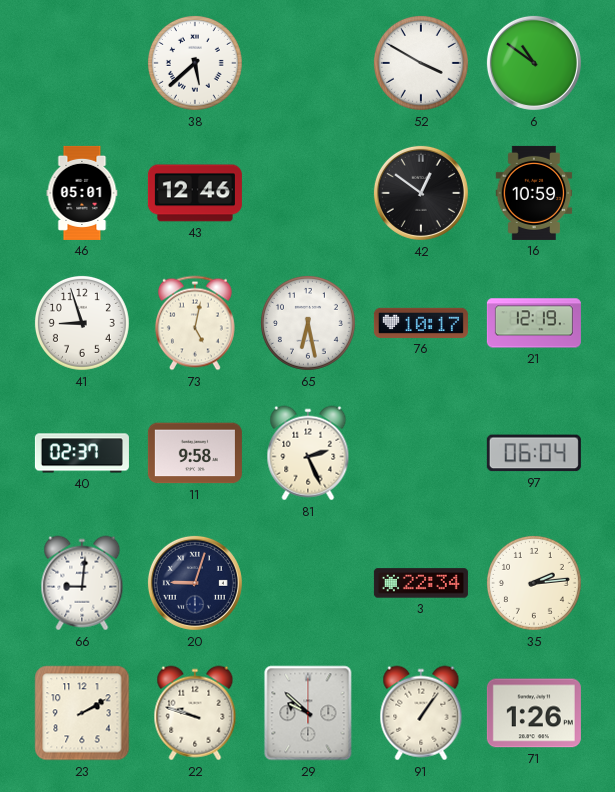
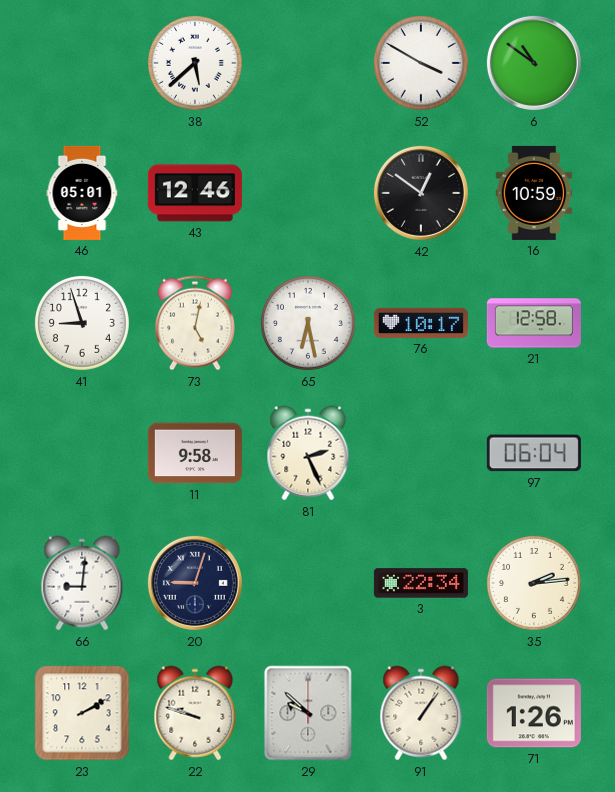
21: 12:19 -> 12:58 (534, 323)
40: 02:37 -> none (82, 453)
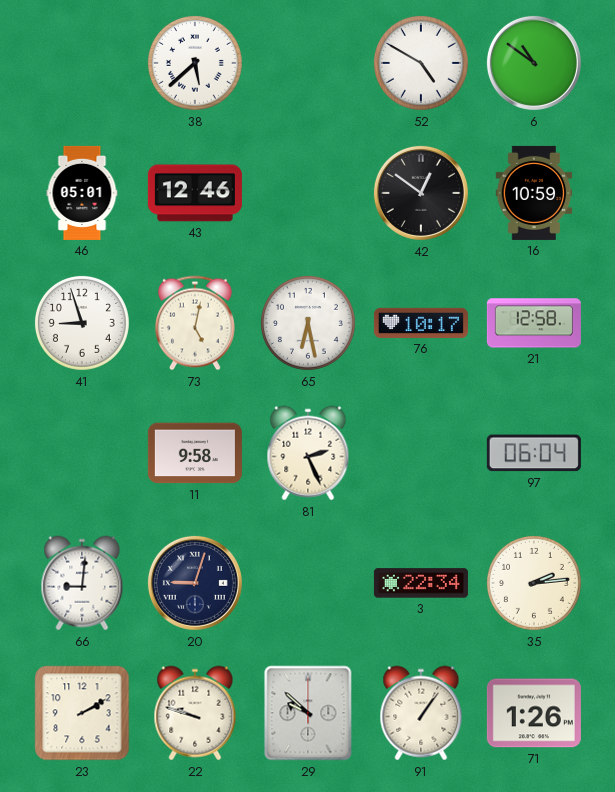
52: 3:50 -> 4:50 (421, 63)
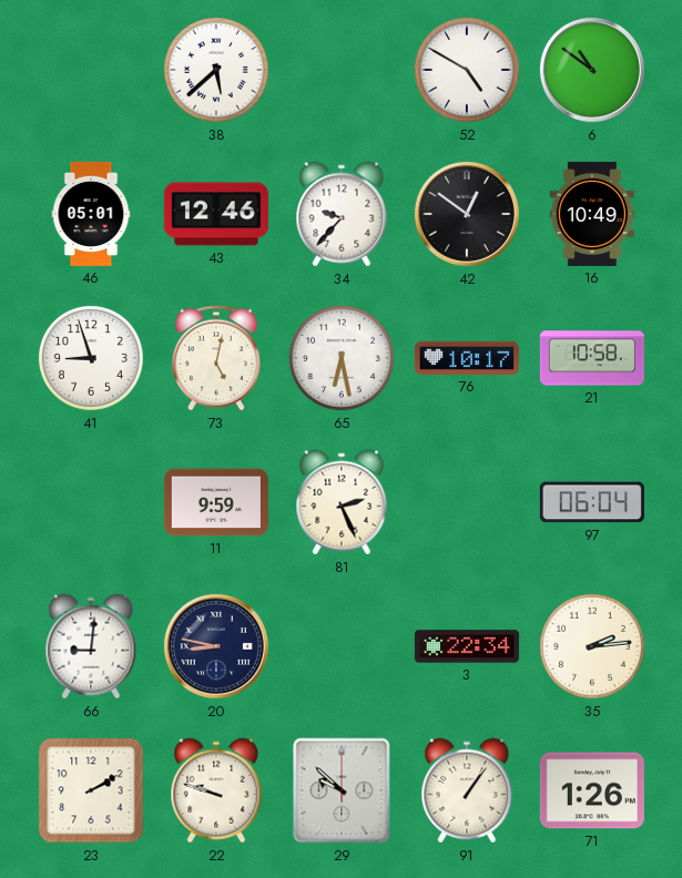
34: none -> 9:37 (342, 214)
16: 10:59 -> 10:49 (592, 214)
21: 12:58 -> 10:58 (592, 358)
11: 9:58 -> 9:59 (216, 502)
20: 9:03 -> 8:47 (216, 646)
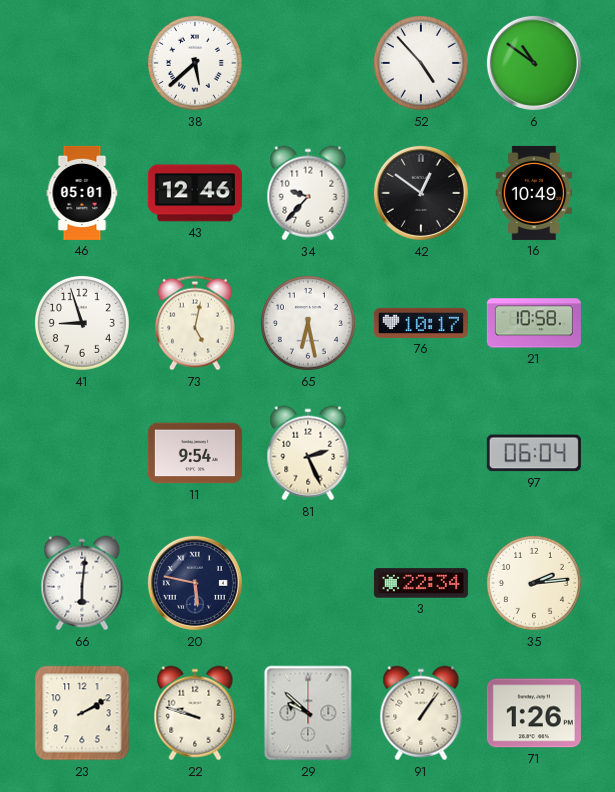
52: 4:50 -> 4:53 (421, 63)
11: 9:59 -> 9:54 (195, 453)
66: 9:01 -> 6:01 (82, 583)
20: 8:47 -> 5:47 (195, 583)
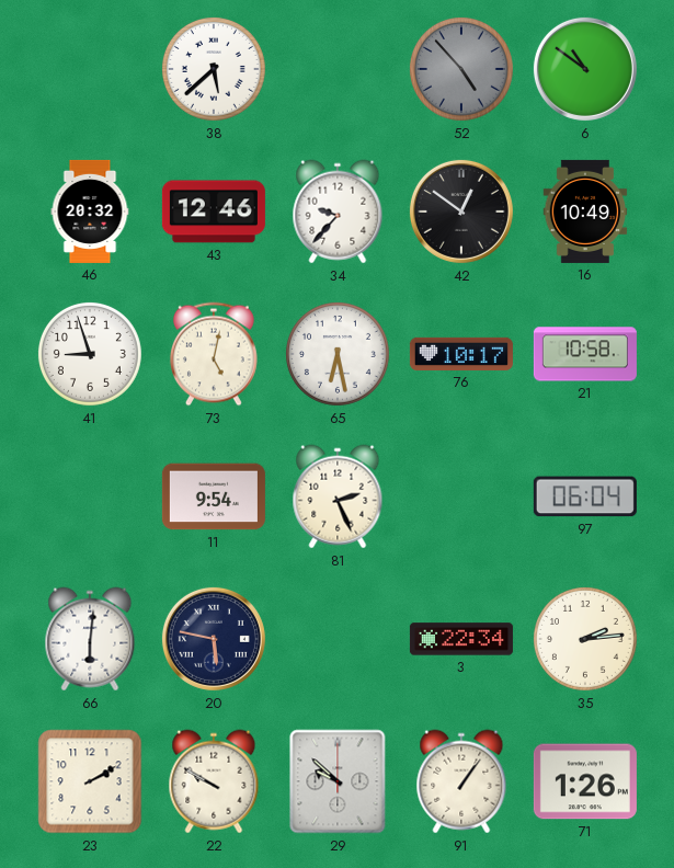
52 dial: white -> grey (461, 69)
46: 05:01 -> 20:32 (90, 212)
22: 9:48 -> 9:50 (214, 781)
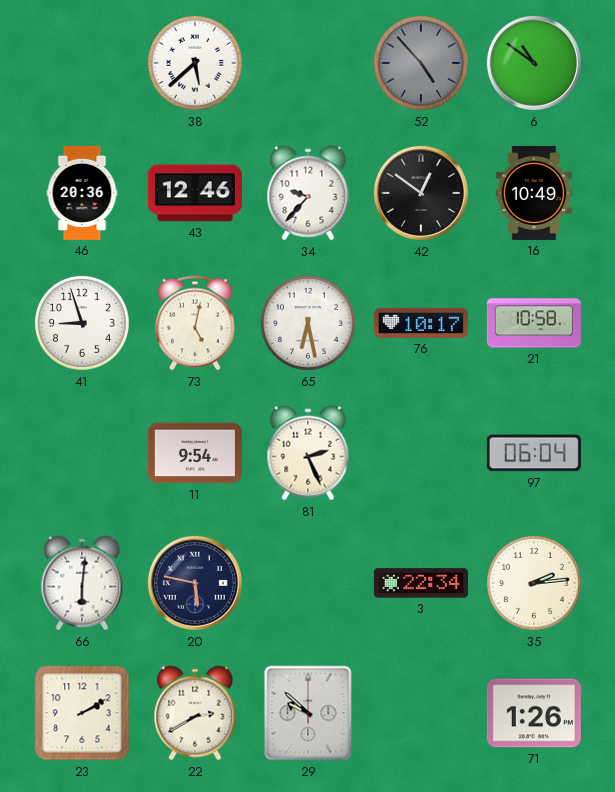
46: 20:32 -> 20:36 (82, 193)
22: 9:50 -> 2:40 (195, 713)
91: 1:06 -> none (461, 781)
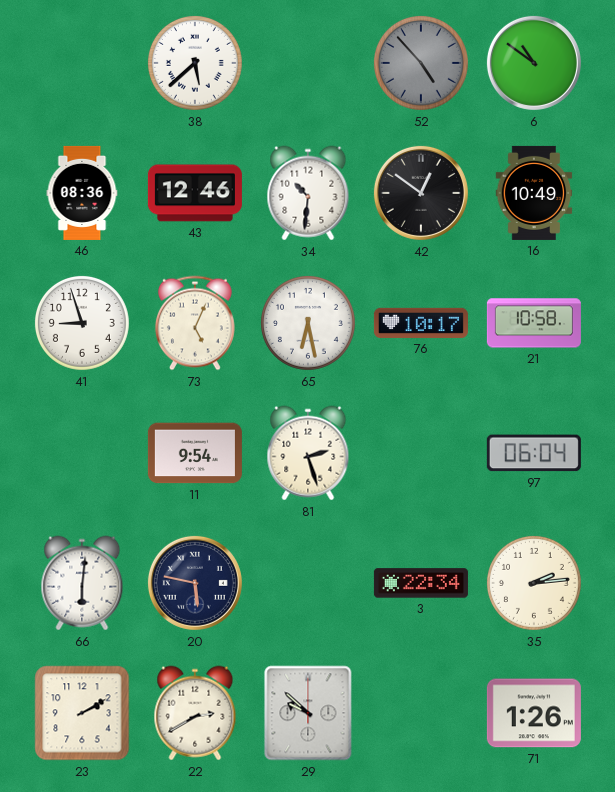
46: 20:36 -> 08:36 (82, 193)
34: 9:37 -> 10:31 (308, 193)
73: 5:02 -> 5:04 (195, 323)
81: 2:26 -> 2:27 (308, 453)
